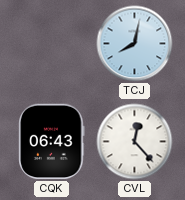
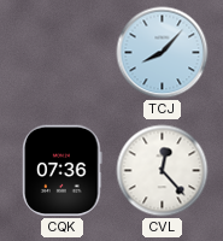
TCJ: 8:02 -> 8:07 (163, 53)
CQK: 06:43 -> 07:36 (63, 171)
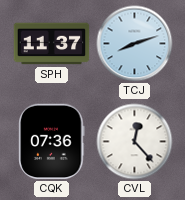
SPH: none -> 11:37 (52, 44)
TCJ: 8:07 -> 8:12 (135, 44)
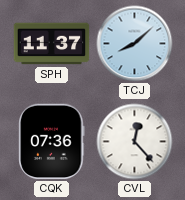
TCJ: 8:12 -> 8:08 (135, 44)
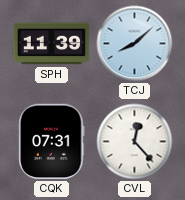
SPH: 11:37 -> 11:39 (52, 44)
CQK: 07:36 -> 07:31 (52, 142)
